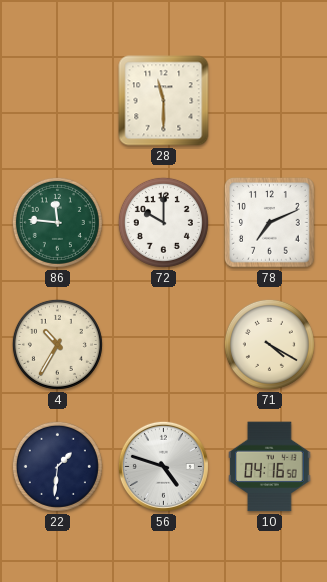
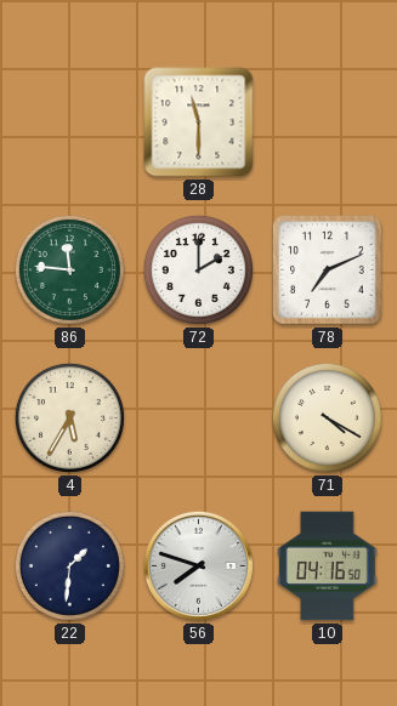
72: 10:00 -> 2:00 (198, 269)
4: 10:35 -> 5:35 (69, 417)
56: 4:48 -> 7:48 (198, 565)
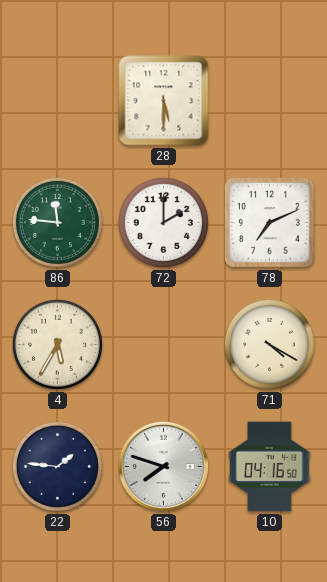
28: 11:30 -> 5:30 (164, 101)
22: 1:31 -> 1:46 (57, 466)
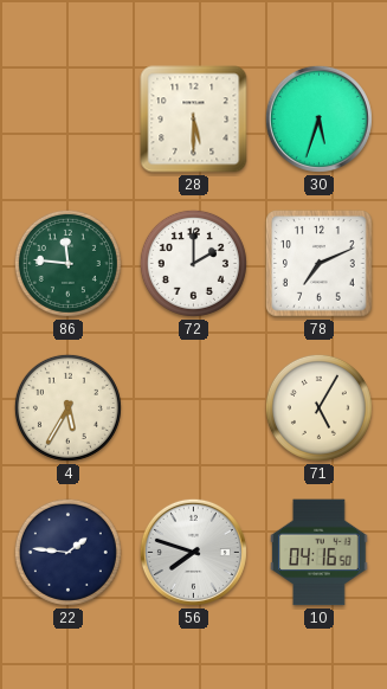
30: none -> 5:33 (318, 118)
71: 4:20 -> 5:05 (318, 407)
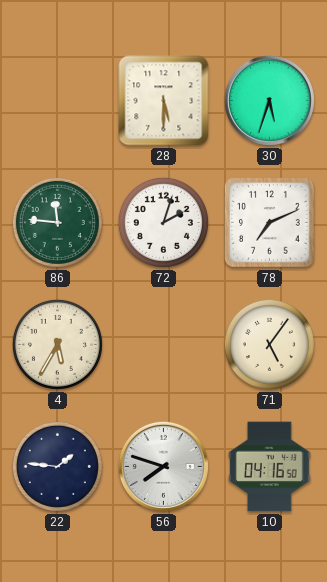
72: 2:00 -> 2:03 (163, 222)
71: 5:05 -> 5:06 (269, 344)
